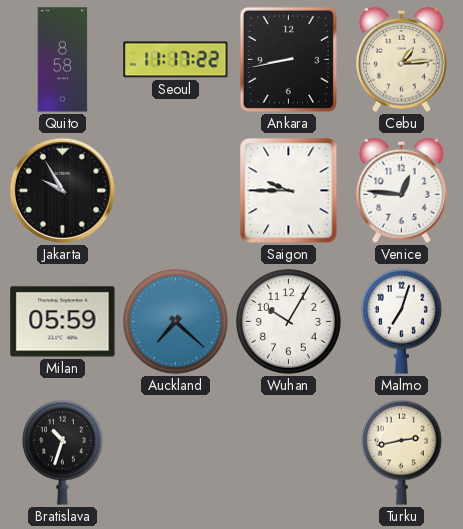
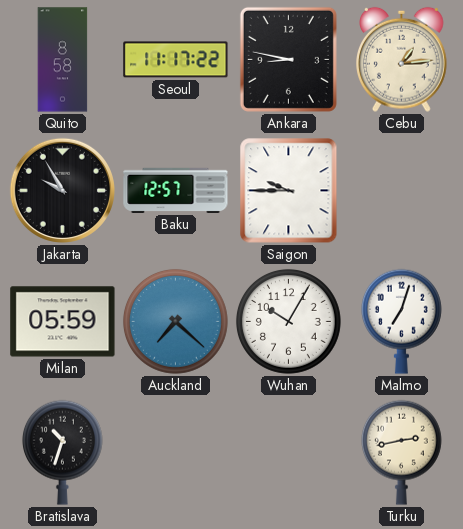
Ankara: 8:43 -> 8:47 (288, 59)
Baku: none -> 12:57 (176, 190)
Venice: 12:46 -> none (402, 190)
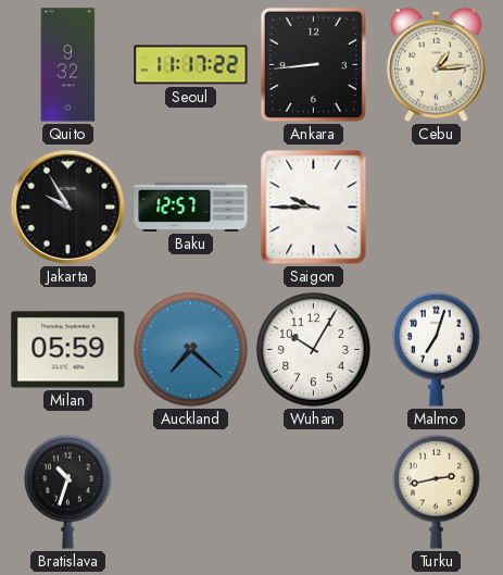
Quito: 8:58 -> 9:32 (68, 65)
Ankara: 8:47 -> 8:44 (313, 64)
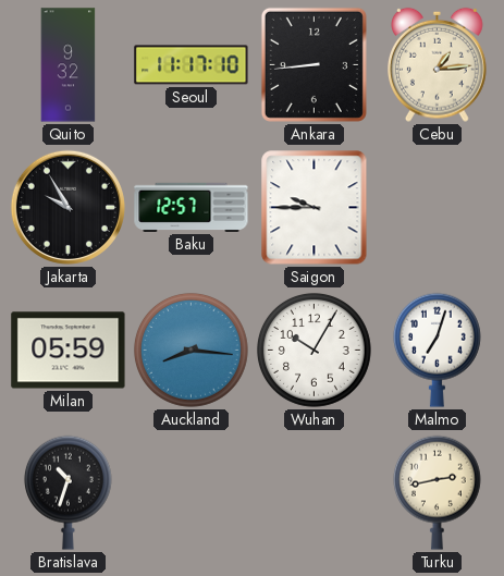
Seoul: 11:17:22 -> 11:17:10 (192, 65)
Auckland: 7:22 -> 8:16 (190, 350)
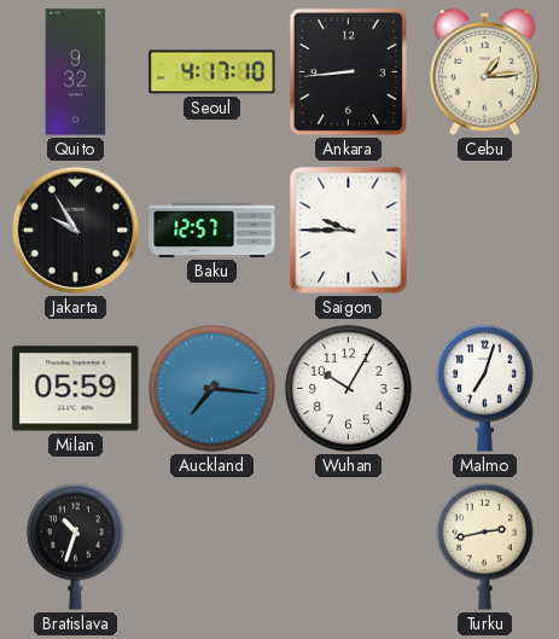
Seoul: 11:17 -> 4:17 (212, 72)
Auckland: 8:16 -> 7:16 (211, 388)
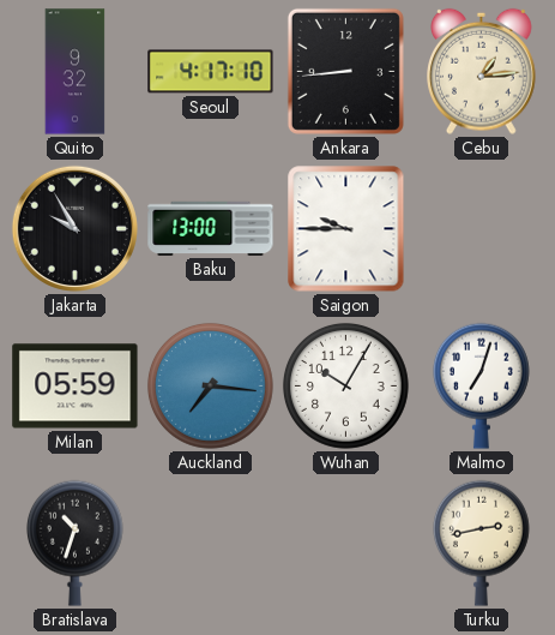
Baku: 12:57 -> 13:00 (211, 228)
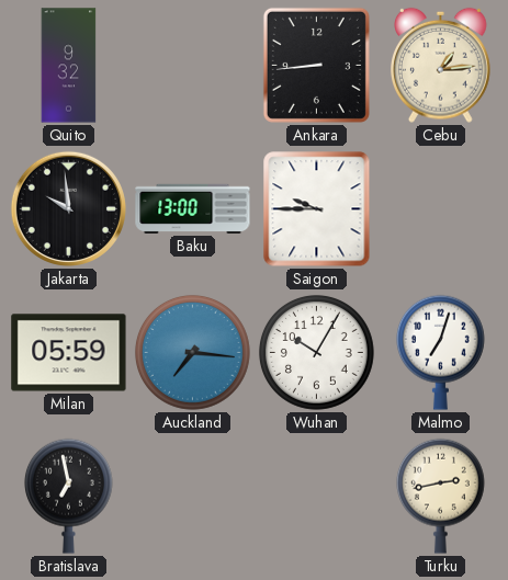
Seoul: 4:17 -> none (211, 72)
Jakarta: 9:55 -> 9:59 (68, 208)
Bratislava: 10:33 -> 6:58 (68, 496)
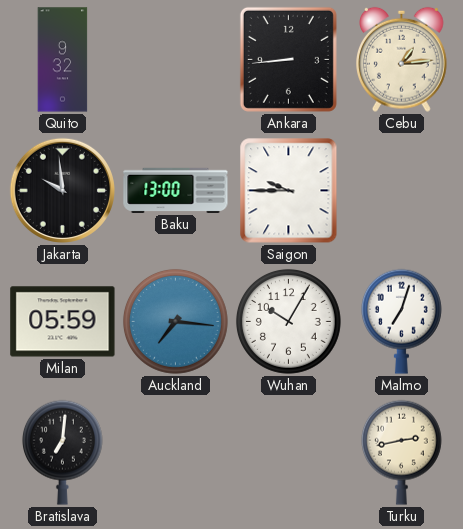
Bratislava: 6:58 -> 7:01 (62, 452)
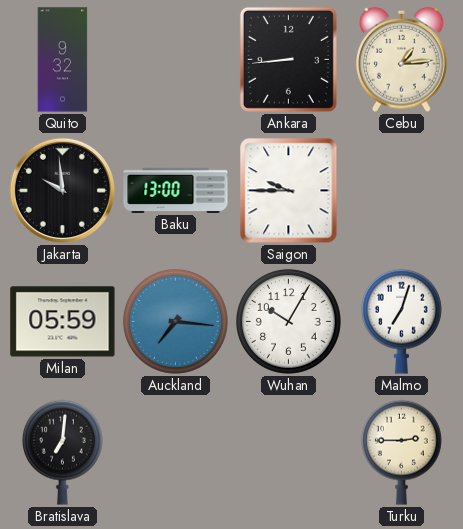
Turku: 2:43 -> 2:45 (401, 452)
